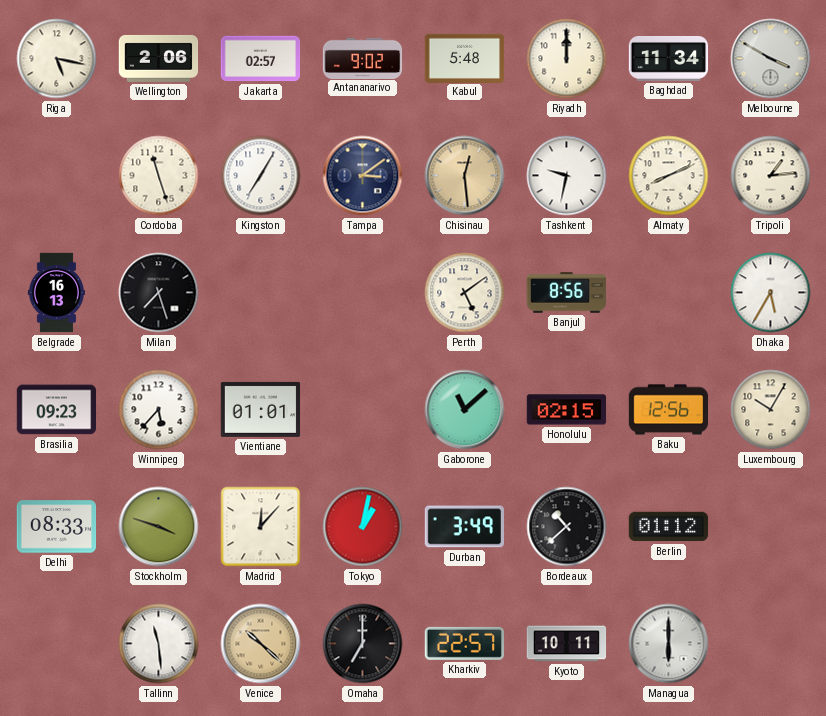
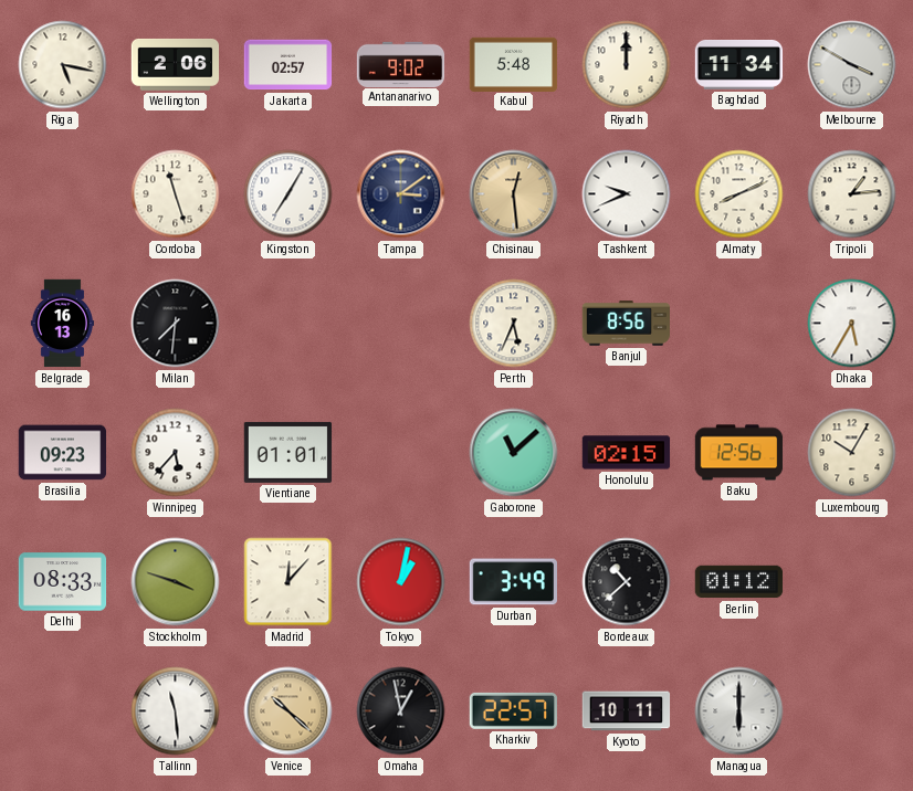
Tashkent: 9:32 -> 9:41 (627, 194)
Milan: 7:27 -> 7:31 (176, 324)
Perth: 5:09 -> 5:34 (514, 324)
Omaha: 7:00 -> 12:58 (401, 711)
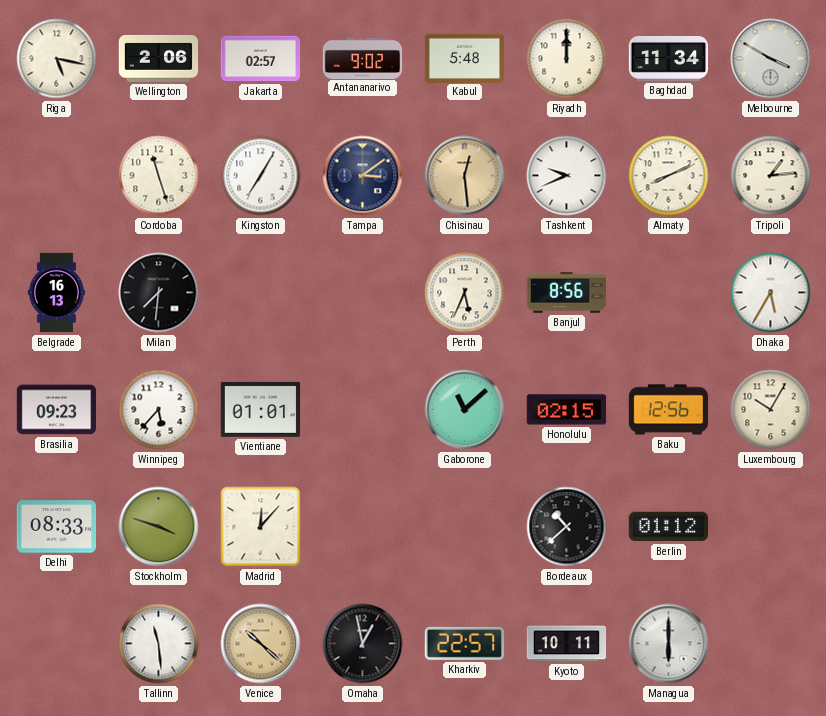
Tokyo: 1:02 -> none (401, 582)
Durban: 3:49 -> none (514, 582)
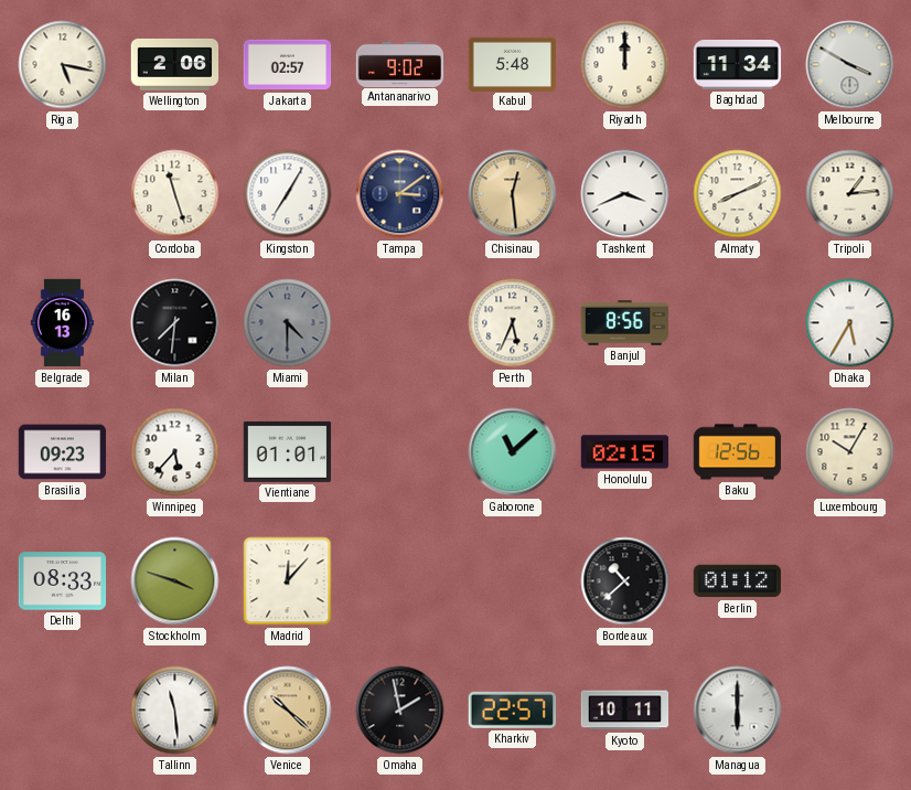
Tashkent: 9:41 -> 3:41 (625, 194)
Miami: none -> 4:30 (288, 323)
Omaha: 12:58 -> 1:58 (400, 711)
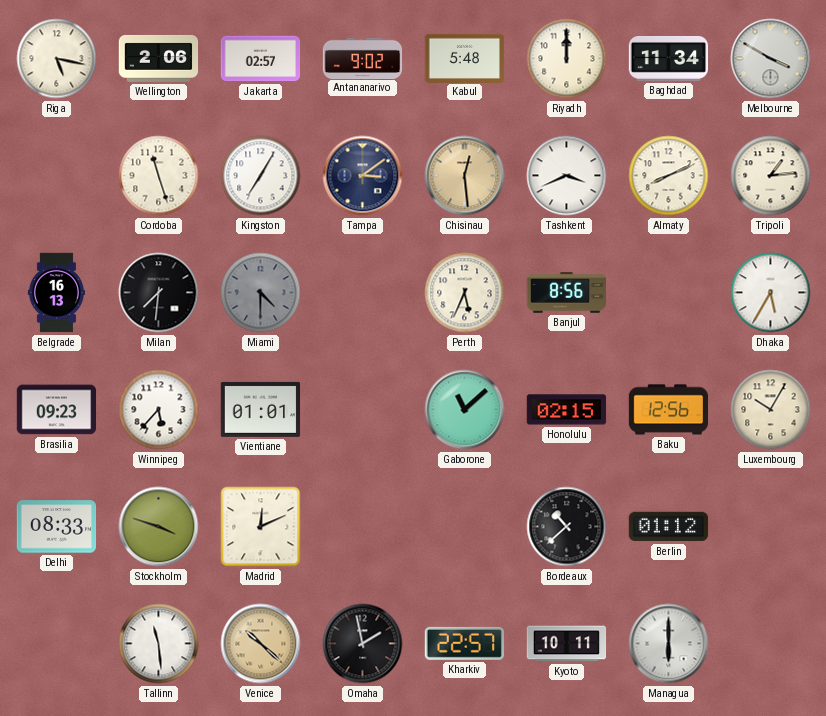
Madrid: 12:07 -> 12:11 (261, 527)
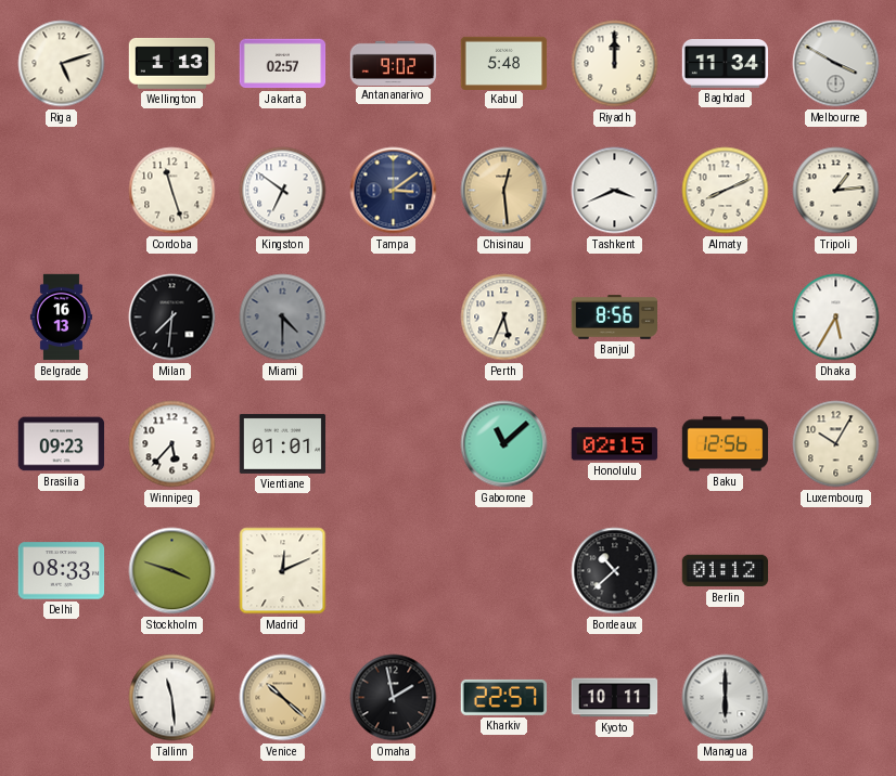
Riga: 5:17 -> 5:12 (62, 64)
Wellington: 2:06 -> 1:13 (172, 63)
Kingston: 7:05 -> 6:51 (283, 191)
